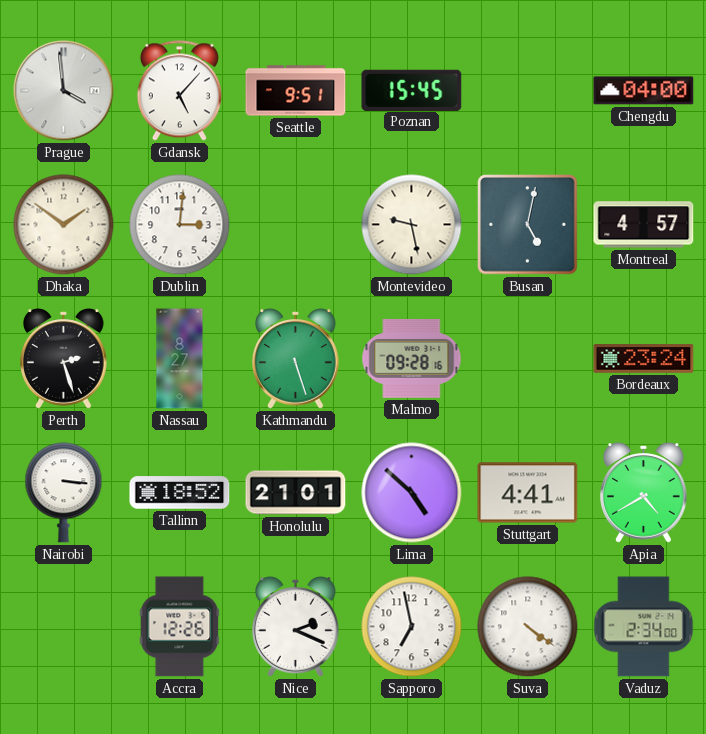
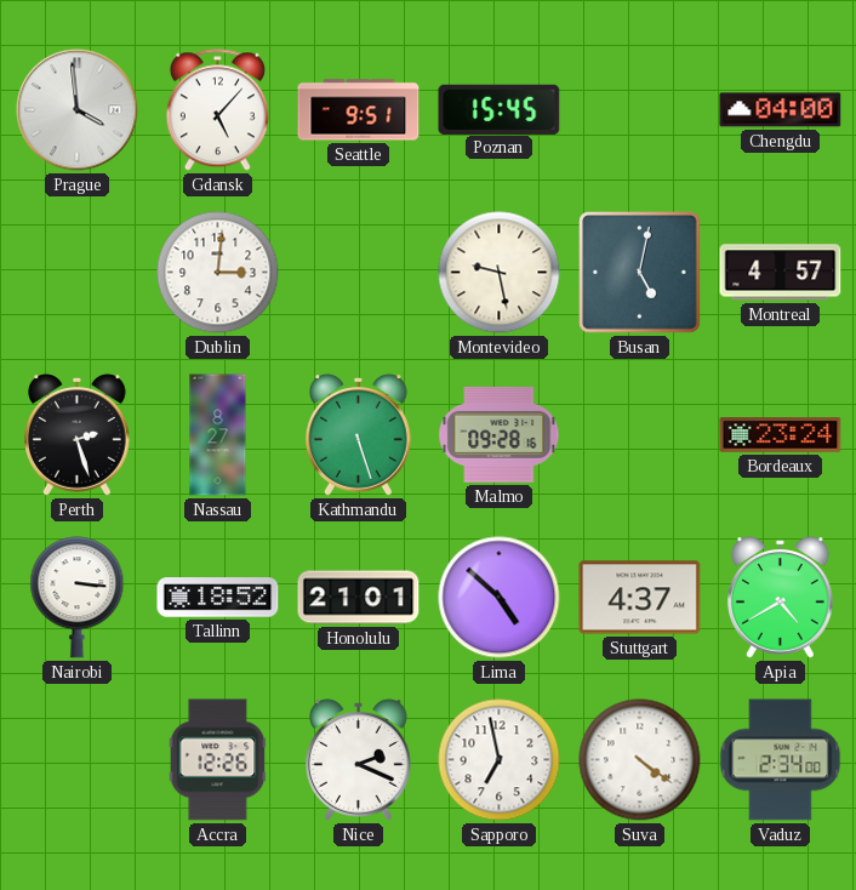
Dhaka: 1:51 -> none (64, 225)
Stuttgart: 4:41 -> 4:37 (640, 598)
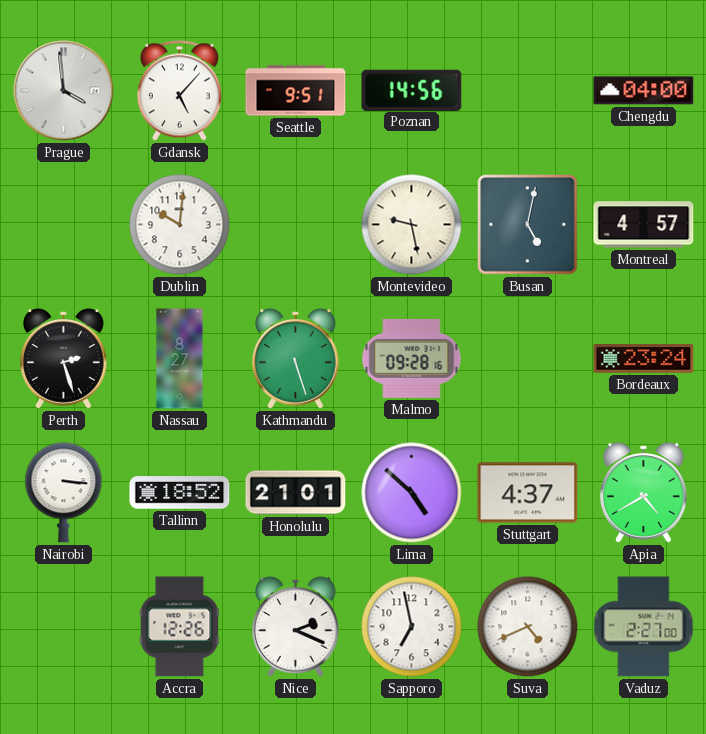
Poznan: 15:45 -> 14:56 (412, 90)
Dublin: 3:01 -> 10:01 (180, 225)
Suva: 4:21 -> 4:41 (528, 627)
Vaduz: 2:34 -> 2:27 (644, 627)
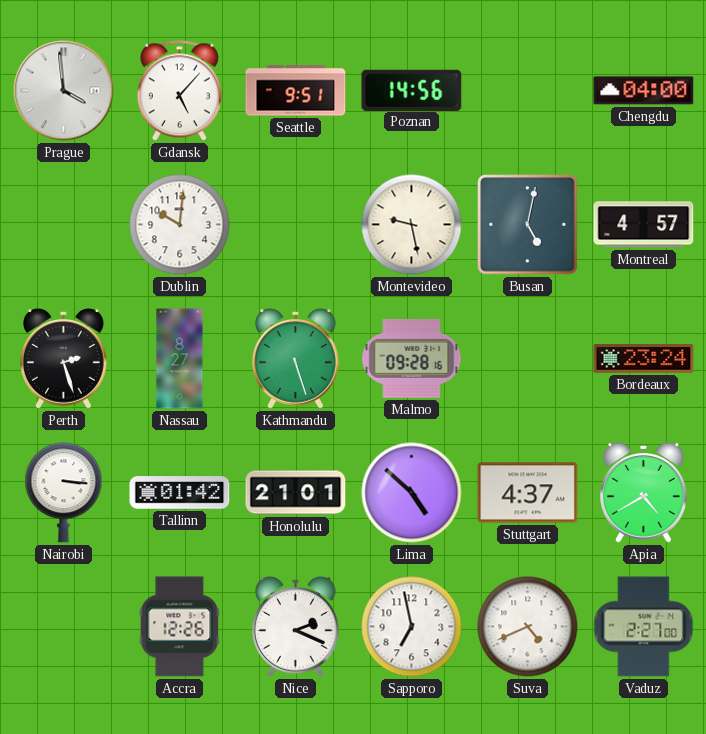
Tallinn: 18:52 -> 01:42 (180, 493)
